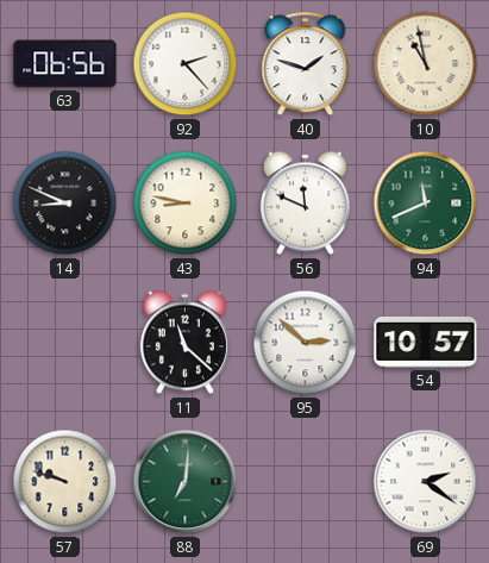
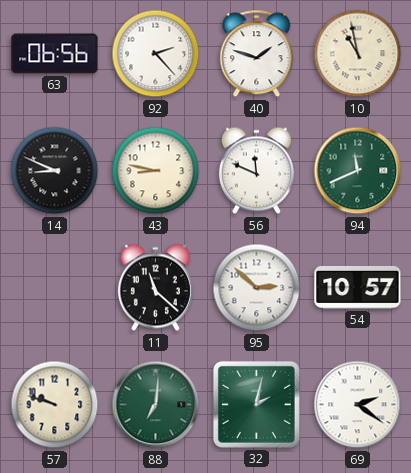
32: none -> 2:02 (256, 404)
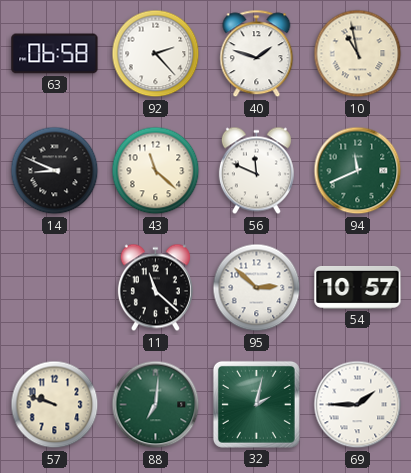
63: 06:56 -> 06:58 (55, 54)
43: 8:47 -> 11:22 (156, 171)
69: 2:21 -> 1:45 (358, 405)
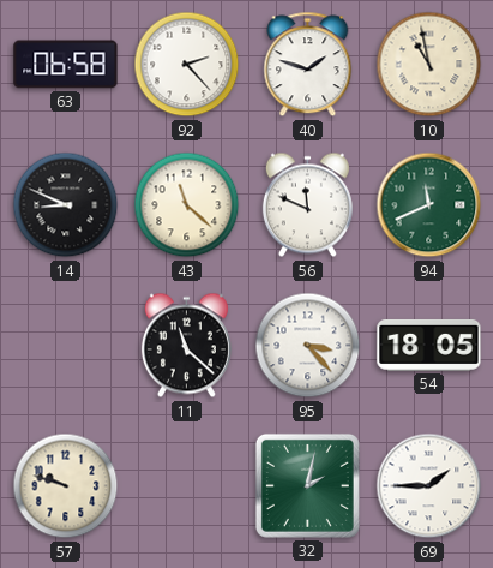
95: 2:52 -> 3:23 (308, 346)
54: 10:57 -> 18:05 (429, 345)
88: 7:01 -> none (156, 405)
